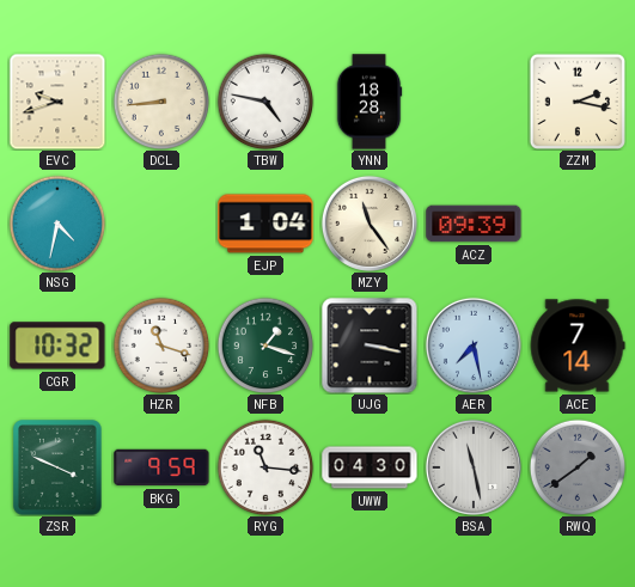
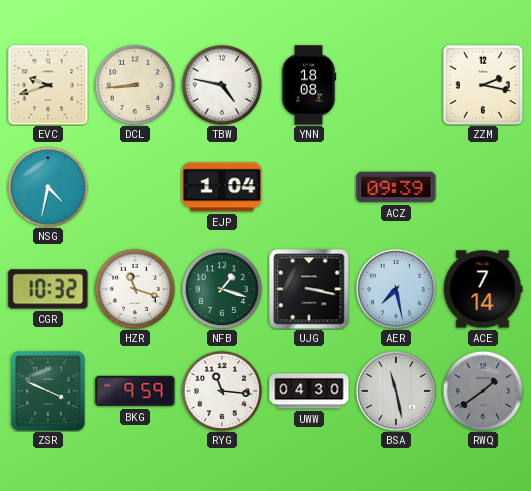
YNN: 18:28 -> 18:08 (309, 85)
MZY: 11:24 -> none (370, 224)
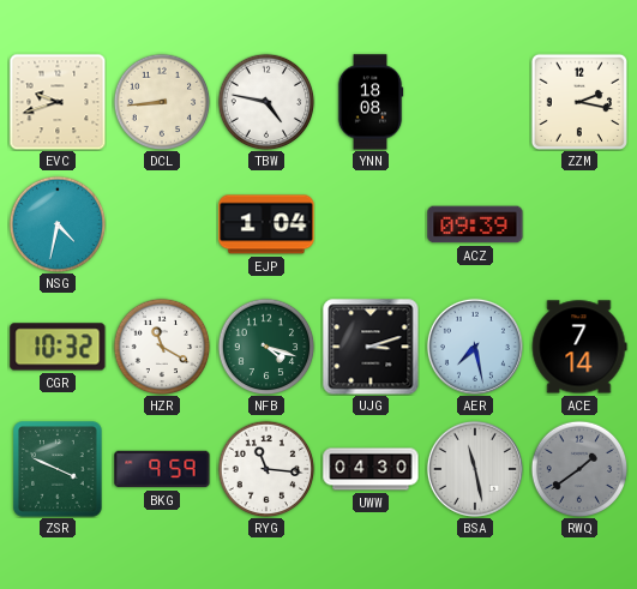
HZR: 11:18 -> 11:20 (162, 347)
NFB: 1:18 -> 4:18 (266, 347)
UJG: 3:17 -> 3:12 (371, 347)
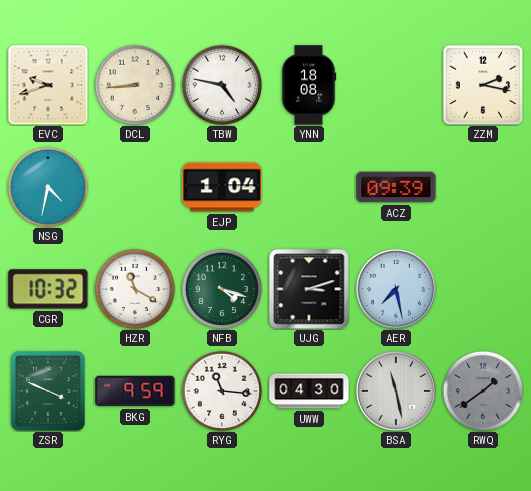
ACE: 7:14 -> none (579, 347)
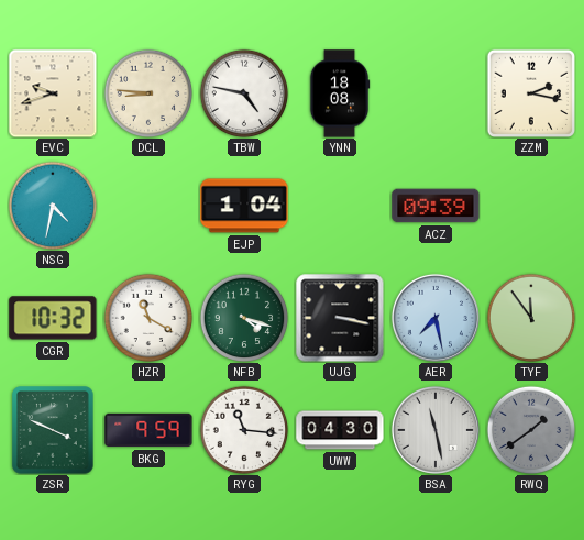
DCL: 8:44 -> 8:46 (148, 93)
UJG: 3:12 -> 3:17 (340, 318)
TYF: none -> 11:54 (531, 318)
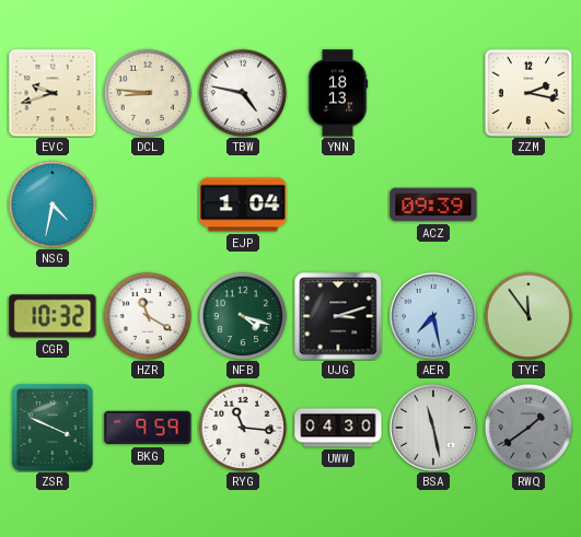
YNN: 18:08 -> 18:13 (338, 93)
UJG: 3:17 -> 3:12 (338, 316)
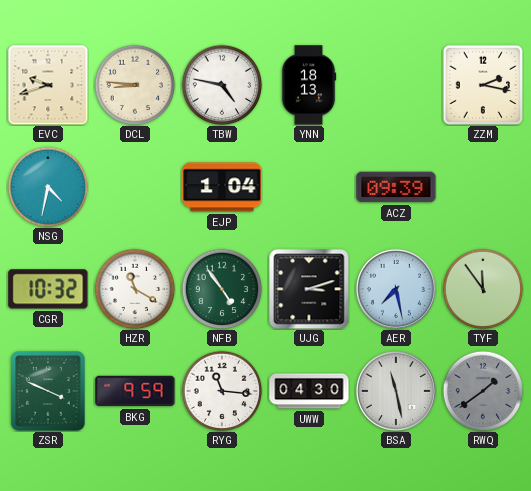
NFB: 4:18 -> 4:54 (222, 289)
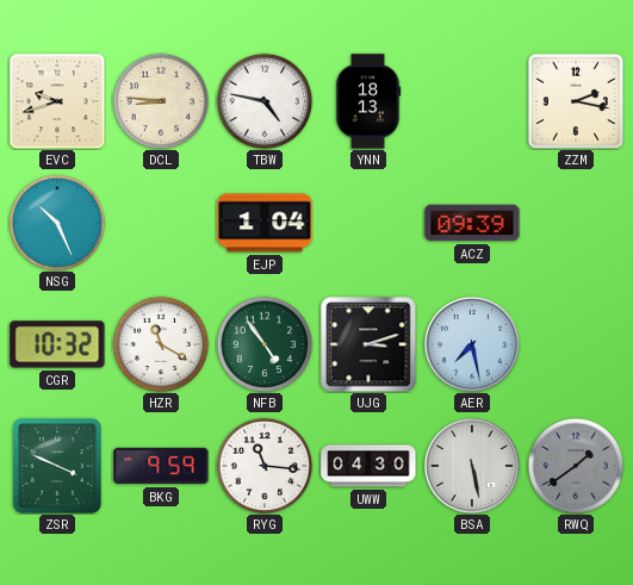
NSG: 4:32 -> 10:26 (57, 223)
TYF: 11:54 -> none (483, 289)
BSA: 11:28 -> 5:28 (472, 466)
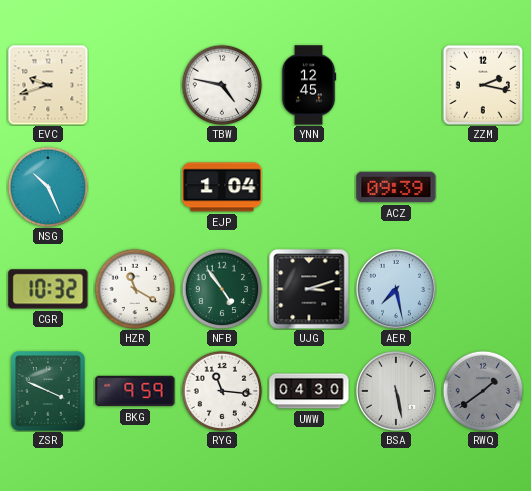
DCL: 8:46 -> none (161, 101)
YNN: 18:13 -> 12:45 (309, 85)
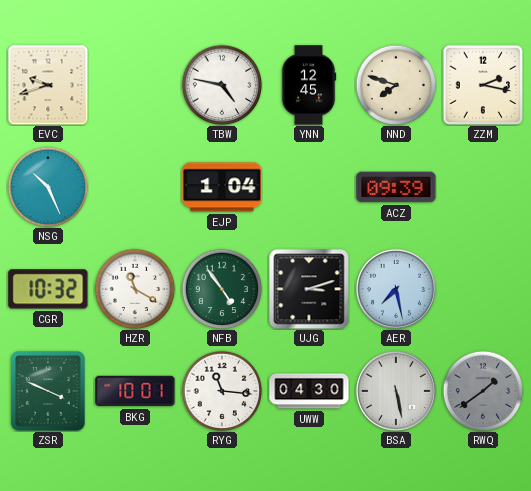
NND: none -> 7:48 (396, 85)
BKG: 9:59 -> 10:01 (135, 391)
